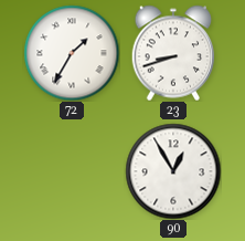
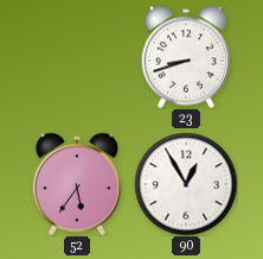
72: 1:35 -> none (72, 53)
52: none -> 5:36 (77, 184)
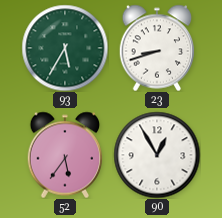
93: none -> 5:35 (65, 48)
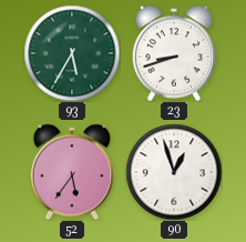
90: 12:55 -> 12:57 (174, 172)
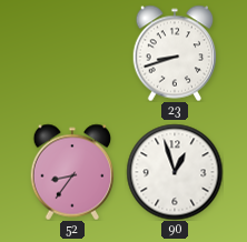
93: 5:35 -> none (72, 53)
52: 5:36 -> 8:36 (72, 172)
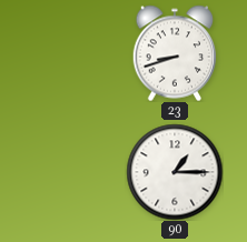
52: 8:36 -> none (72, 172)
90: 12:57 -> 1:15 (175, 172)
